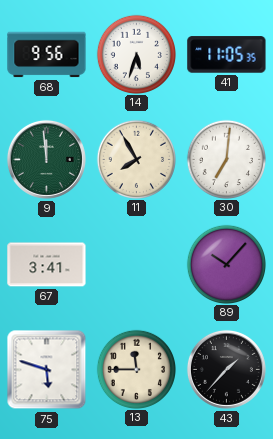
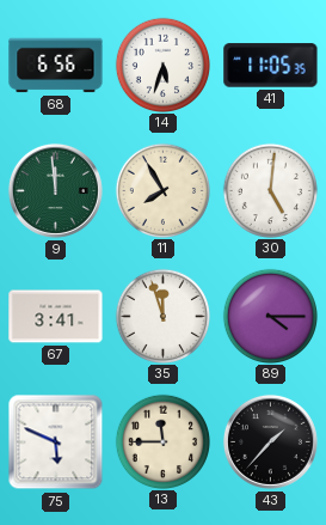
68: 9:56 -> 6:56 (56, 66)
30: 7:01 -> 5:01 (270, 190)
35: none -> 11:57 (162, 316)
89: 10:07 -> 4:15 (270, 316)
75: 5:48 -> 5:49 (56, 442)
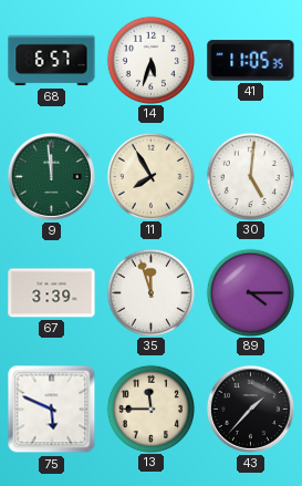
68: 6:56 -> 6:57 (52, 61)
67: 3:41 -> 3:39 (52, 293)
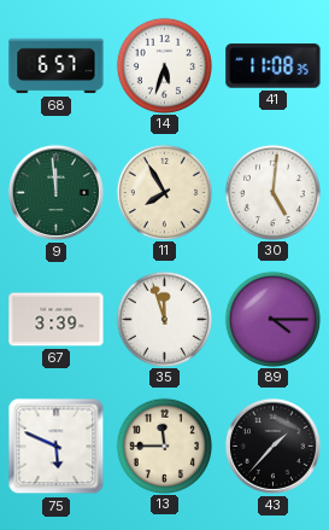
41: 11:05 -> 11:08 (274, 66)
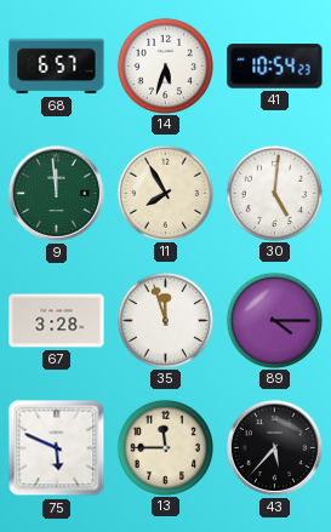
41: 11:08 -> 10:54 (275, 67)
67: 3:39 -> 3:28 (57, 321)
43: 1:37 -> 5:37 (274, 447)
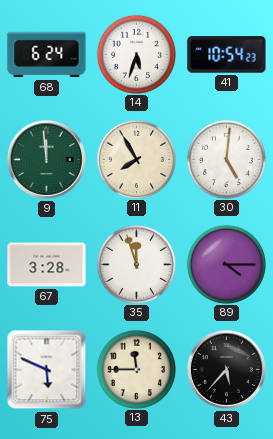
68: 6:57 -> 6:24 (47, 55)
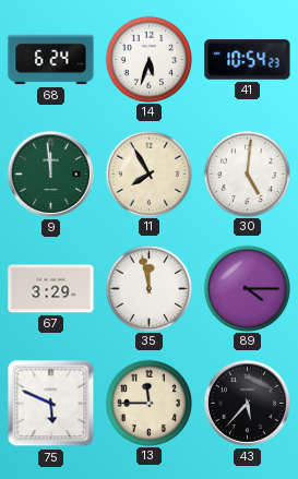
67: 3:28 -> 3:29 (51, 289)
35: 11:57 -> 11:58 (148, 288)
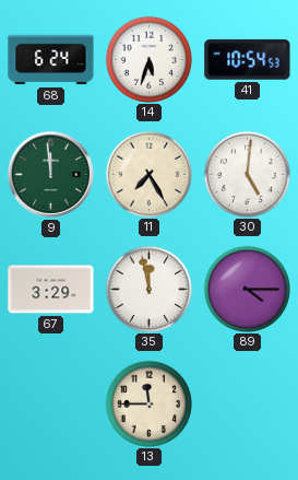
41: 10:54:23 -> 10:54:53 (248, 60)
11: 7:55 -> 7:25 (148, 174)
75: 5:49 -> none (51, 404)
43: 5:37 -> none (247, 403)
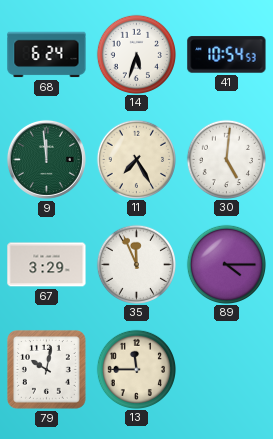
35: 11:58 -> 11:56 (136, 264)
79: none -> 10:02 (46, 369)
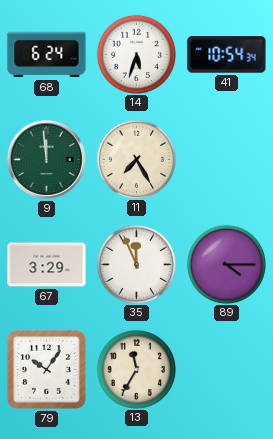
41: 10:54:53 -> 10:54:34 (227, 55)
30: 5:01 -> none (226, 159)
79: 10:02 -> 10:06 (46, 369)
13: 11:45 -> 11:35 (136, 369)
